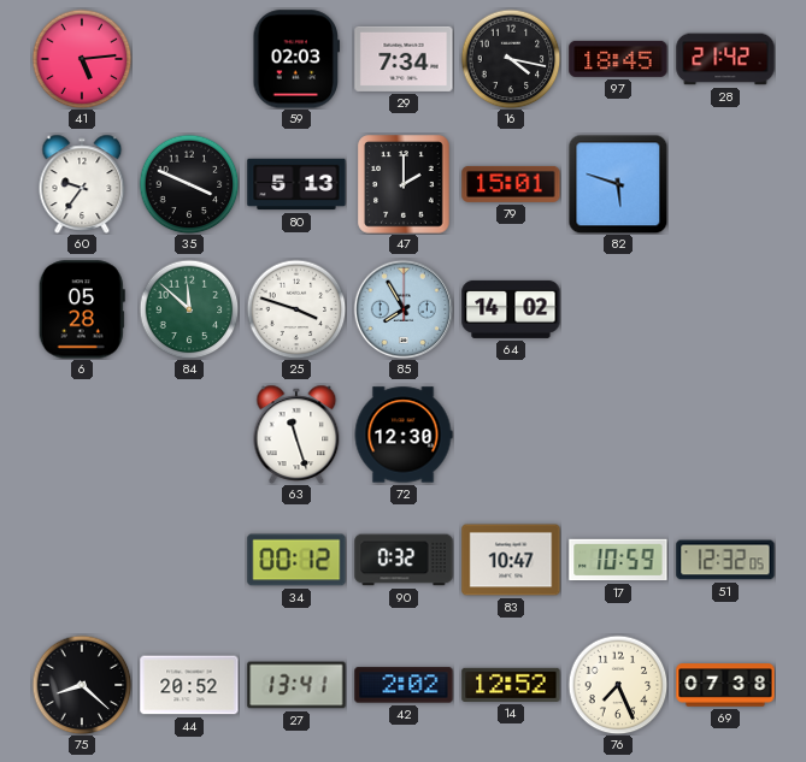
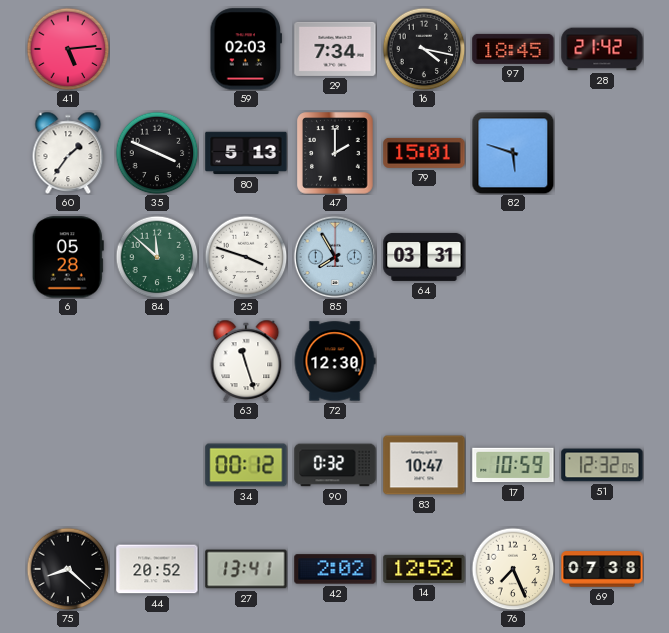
60: 9:36 -> 1:36 (68, 152)
64: 14:02 -> 03:31 (424, 257)
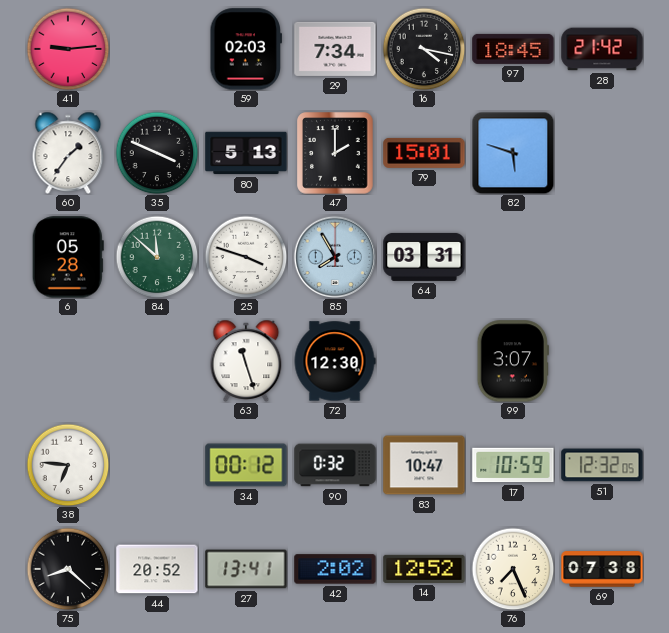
41: 5:14 -> 9:14 (68, 49)
99: none -> 3:07 (513, 361)
38: none -> 6:46 (68, 465)
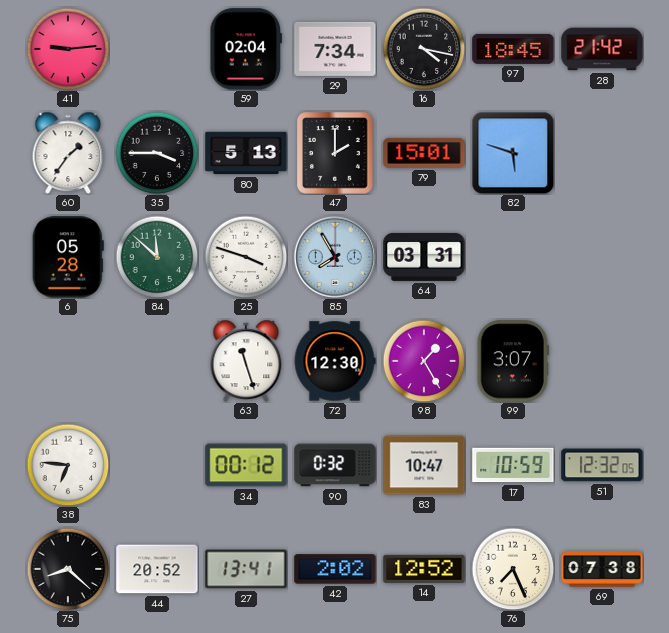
59: 02:03 -> 02:04 (246, 49)
35: 3:49 -> 3:45 (157, 153)
98: none -> 1:25 (424, 361)
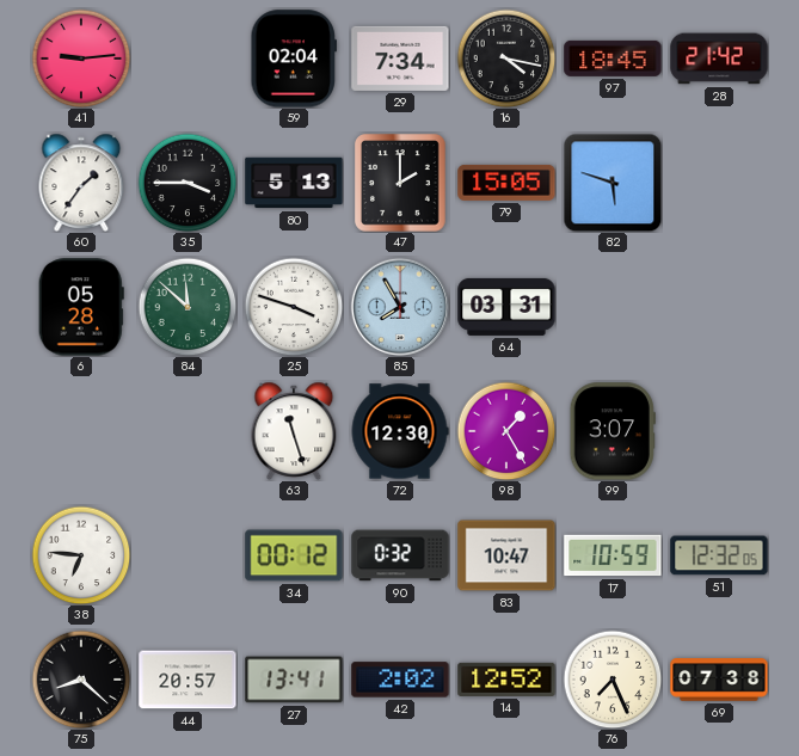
79: 15:01 -> 15:05 (506, 183)
44: 20:52 -> 20:57 (188, 680)
